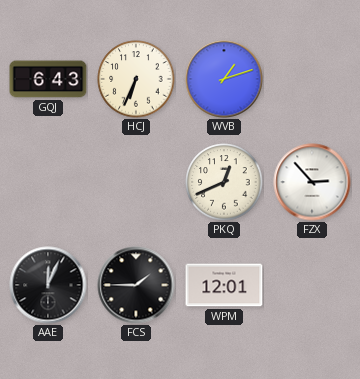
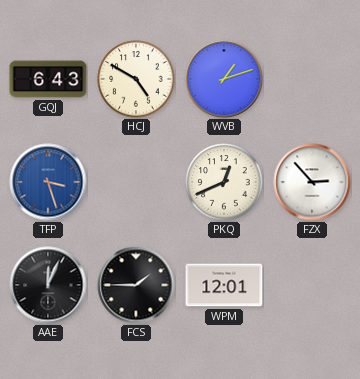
HCJ: 6:34 -> 4:50 (136, 79)
TFP: none -> 3:27 (48, 182)
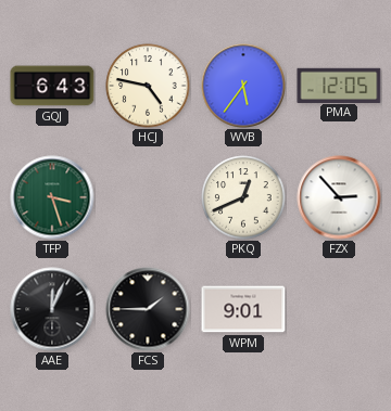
HCJ: 4:50 -> 4:47 (148, 86)
WVB: 1:12 -> 5:36 (243, 86)
PMA: none -> 12:05 (339, 85)
TFP dial: blue -> green (52, 197)
WPM: 12:01 -> 9:01 (243, 309)
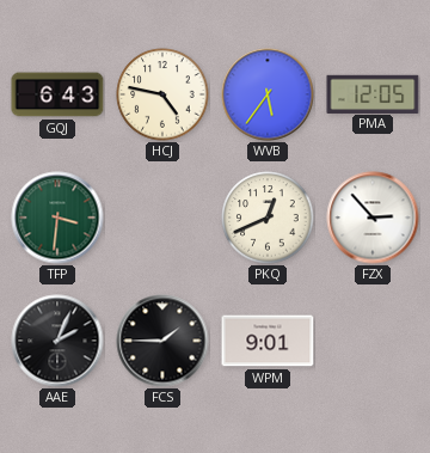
TFP: 3:27 -> 3:31 (57, 218)
AAE: 12:04 -> 2:04 (57, 341)
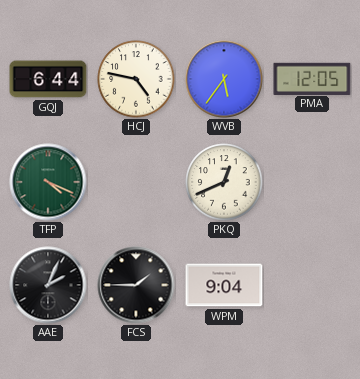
GQJ: 6:43 -> 6:44 (48, 79)
TFP: 3:31 -> 4:19 (48, 182)
FZX: 2:53 -> none (373, 218)
WPM: 9:01 -> 9:04 (224, 285)
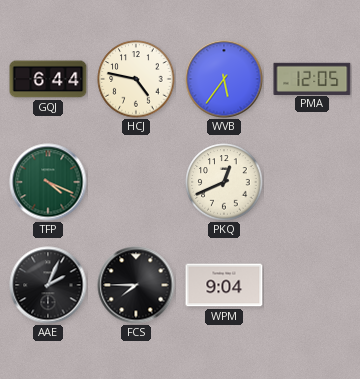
FCS: 1:45 -> 7:45 (136, 285)
